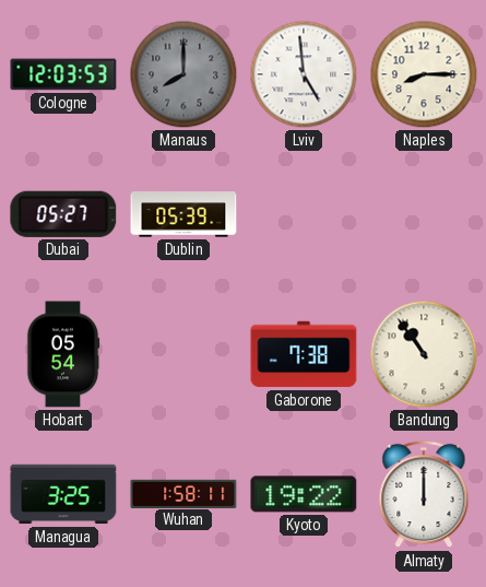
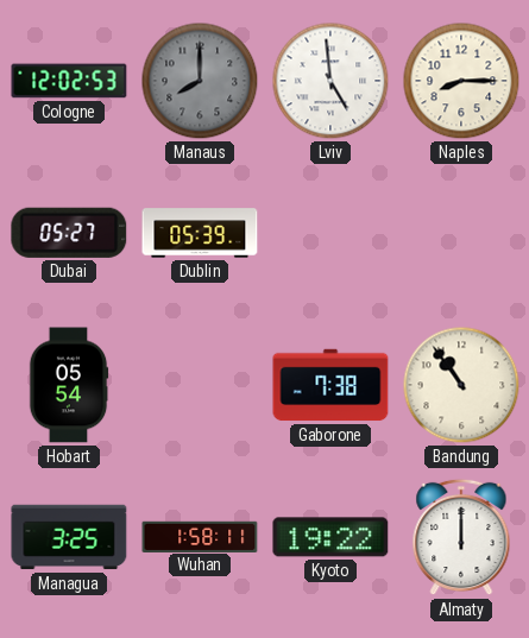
Cologne: 12:03 -> 12:02 (69, 81)
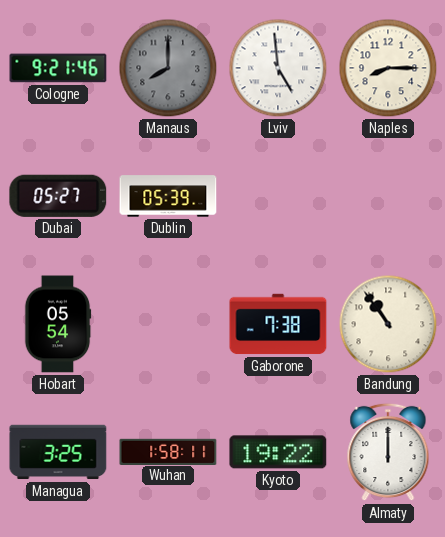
Cologne: 12:02 -> 9:21 (58, 68)
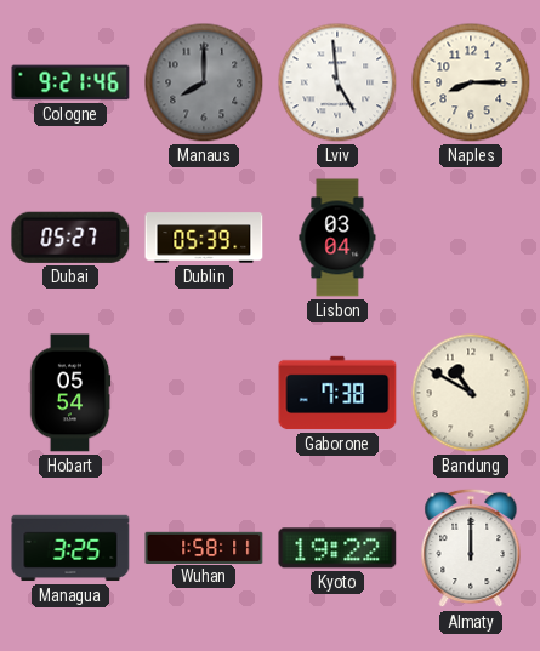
Lisbon: none -> 03:04 (337, 238)
Bandung: 10:54 -> 10:50 (471, 393)
